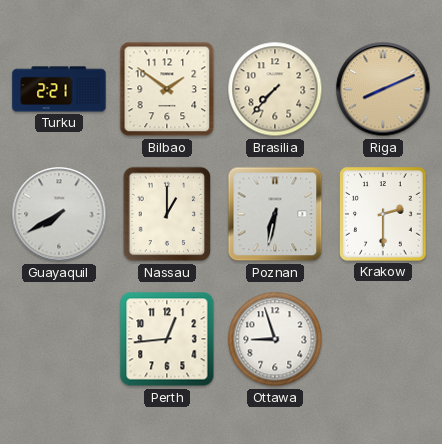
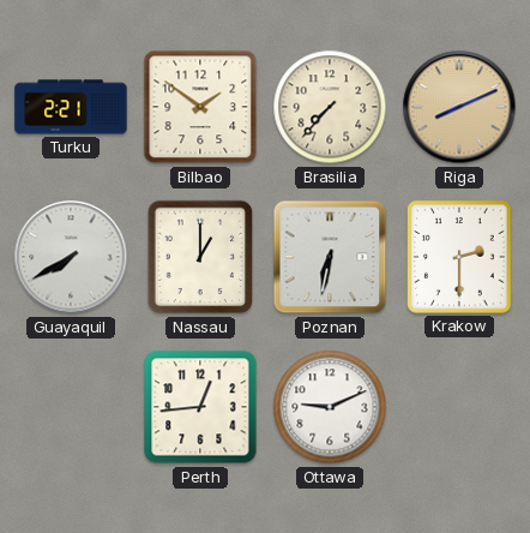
Ottawa: 8:57 -> 9:11 (330, 407)
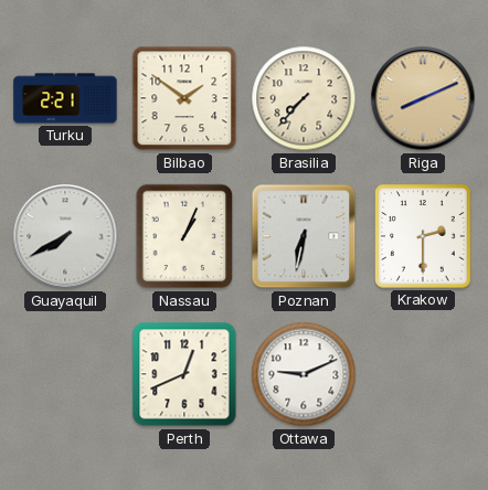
Nassau: 1:00 -> 1:04 (184, 236)
Perth: 12:44 -> 12:41 (184, 374)
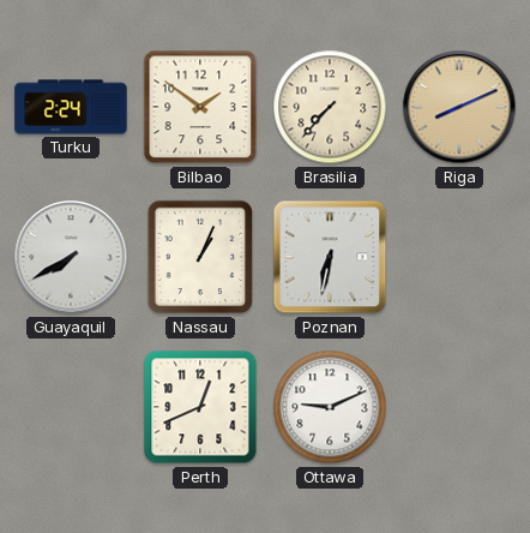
Turku: 2:21 -> 2:24 (71, 107)
Krakow: 2:30 -> none (423, 236)
